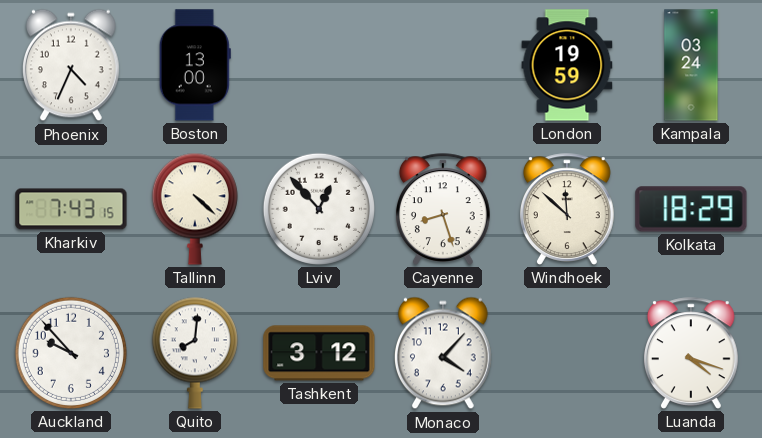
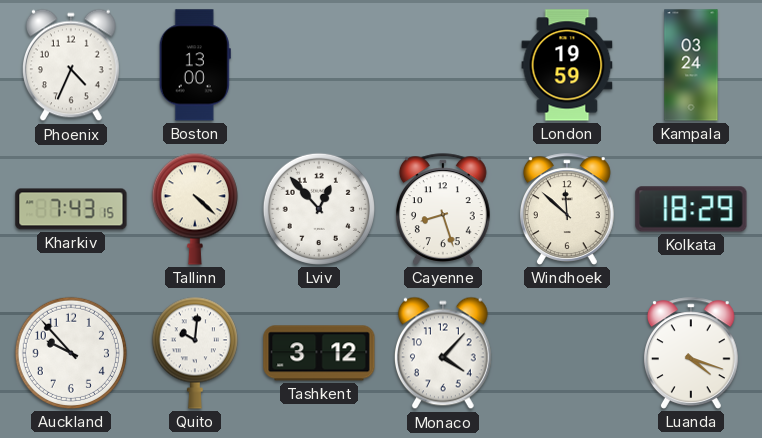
Quito: 8:01 -> 10:01 (195, 353)
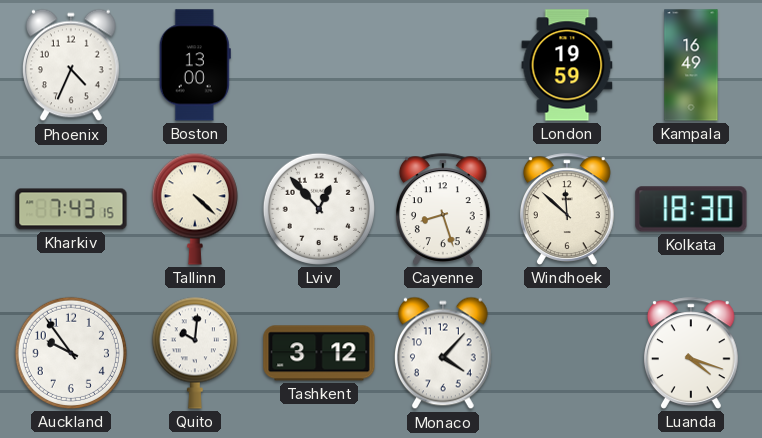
Kampala: 03:24 -> 16:49 (691, 65)
Kolkata: 18:29 -> 18:30 (691, 209)
Auckland: 9:53 -> 9:54 (71, 353)
